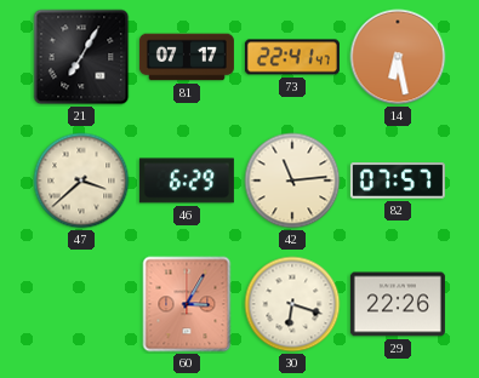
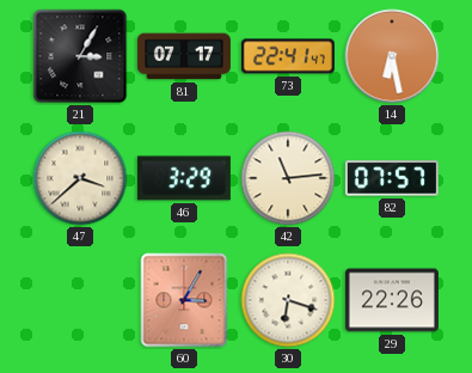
21: 7:05 -> 3:05 (80, 56)
46: 6:29 -> 3:29 (184, 178)
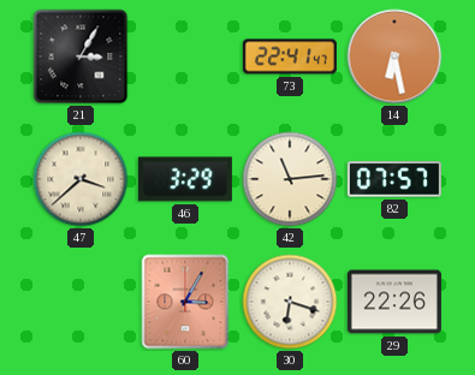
81: 07:17 -> none (184, 56)
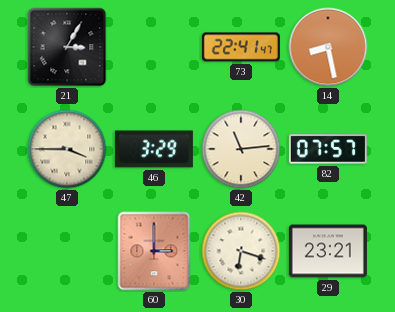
14: 6:28 -> 8:28 (328, 47)
47: 3:38 -> 3:45 (67, 149)
60: 3:05 -> 3:00 (154, 251)
29: 22:26 -> 23:21 (328, 251)
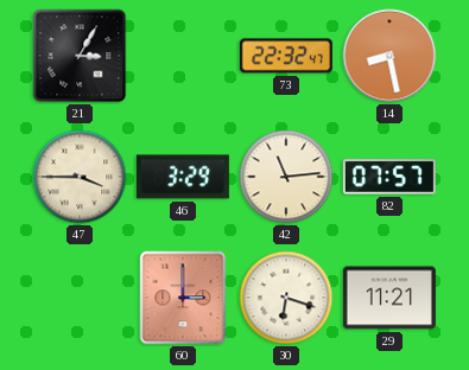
73: 22:41 -> 22:32 (286, 56)
29: 23:21 -> 11:21 (389, 298)
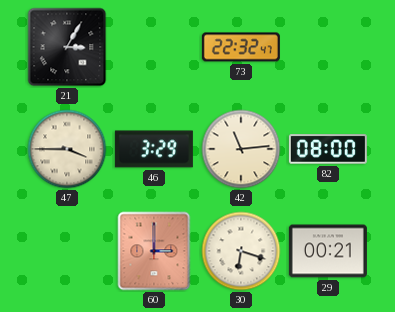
14: 8:28 -> none (389, 56)
82: 07:57 -> 08:00 (328, 149)
29: 11:21 -> 00:21 (328, 251)
